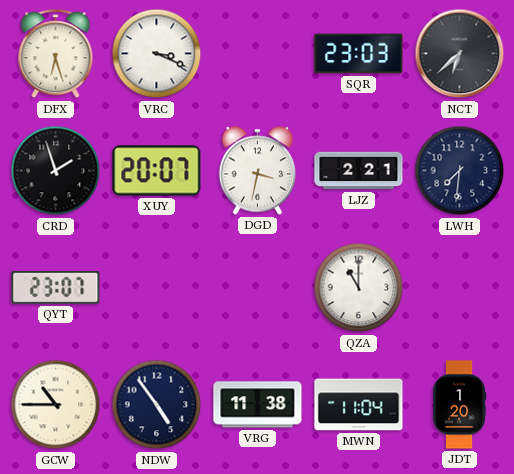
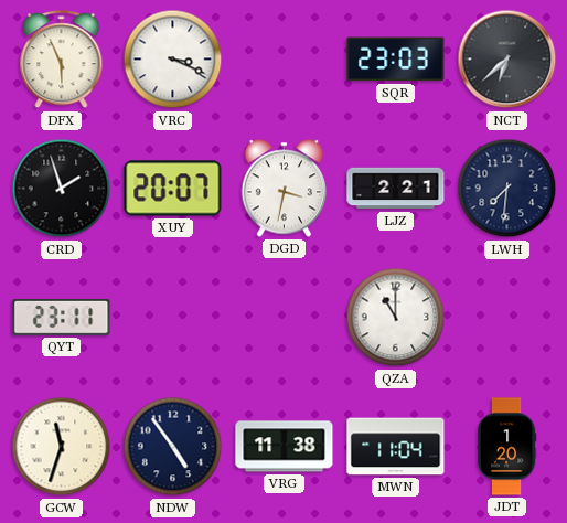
DFX: 6:27 -> 5:56 (62, 60)
QYT: 23:07 -> 23:11 (62, 317)
GCW: 10:45 -> 11:33 (62, 447)
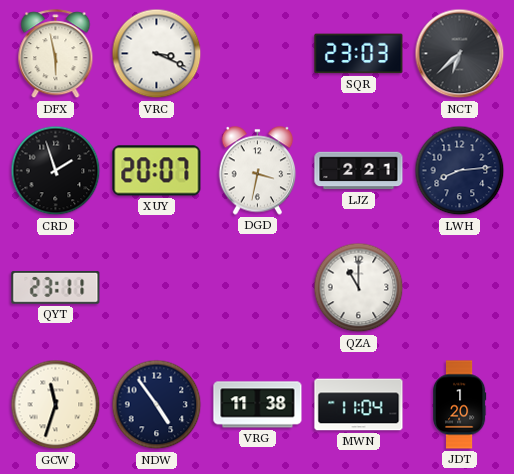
DFX: 5:56 -> 5:58 (56, 54)
LWH: 7:31 -> 8:14 (460, 171)
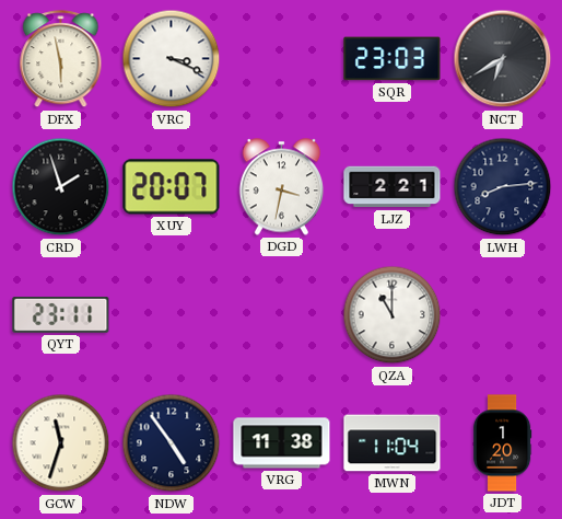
NCT: 6:38 -> 6:40 (503, 59)
